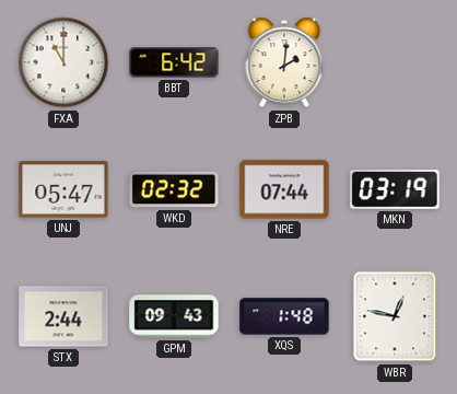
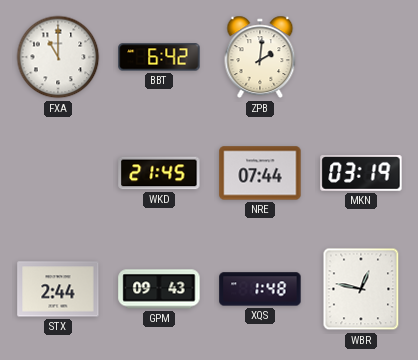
UNJ: 05:47 -> none (63, 189)
WKD: 02:32 -> 21:45 (159, 173)
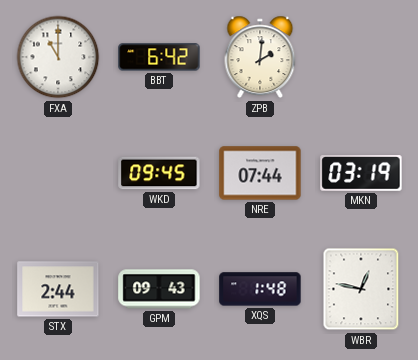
WKD: 21:45 -> 09:45 (159, 173)
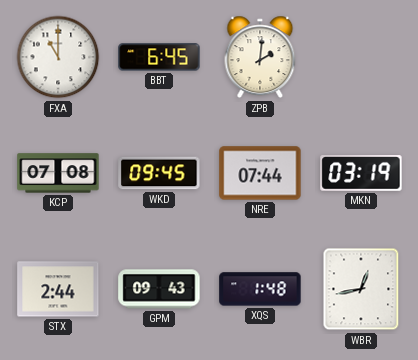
BBT: 6:42 -> 6:45 (159, 57)
KCP: none -> 07:08 (58, 173)
WBR: 12:47 -> 12:43 (361, 289)
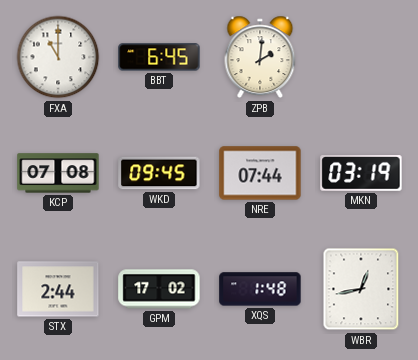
GPM: 09:43 -> 17:02 (159, 289)
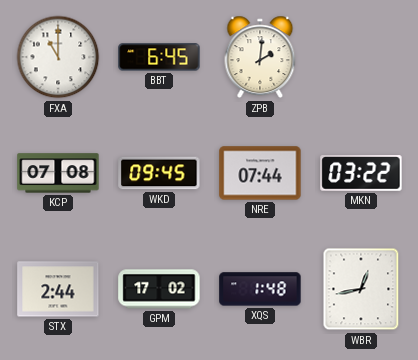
MKN: 03:19 -> 03:22 (361, 173)
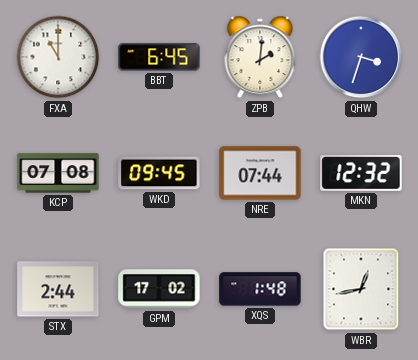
QHW: none -> 3:33 (361, 57)
MKN: 03:22 -> 12:32 (361, 173)
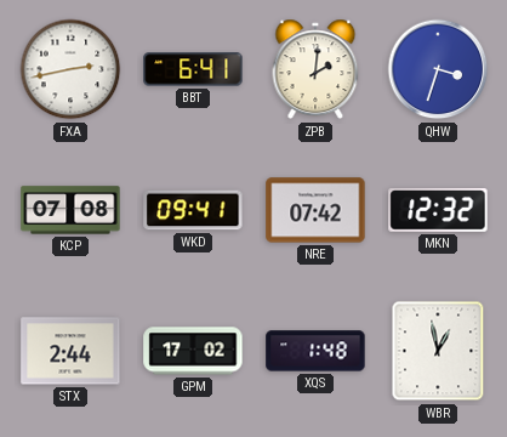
FXA: 11:00 -> 2:43 (70, 69)
BBT: 6:45 -> 6:41 (193, 69)
WKD: 09:45 -> 09:41 (193, 210)
NRE: 07:44 -> 07:42 (315, 210)
WBR: 12:43 -> 12:58 (438, 351)
